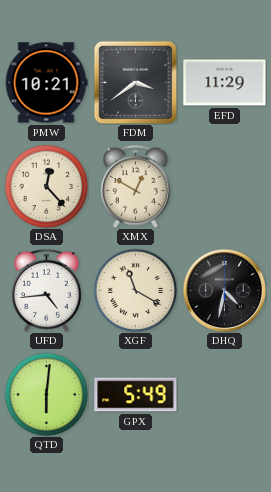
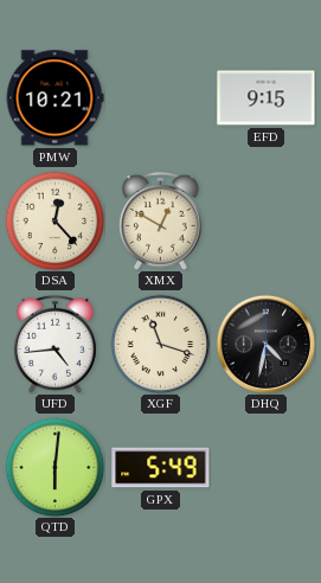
FDM: 3:39 -> none (135, 82)
EFD: 11:29 -> 9:15 (267, 98)
XGF: 11:20 -> 11:18 (160, 344)
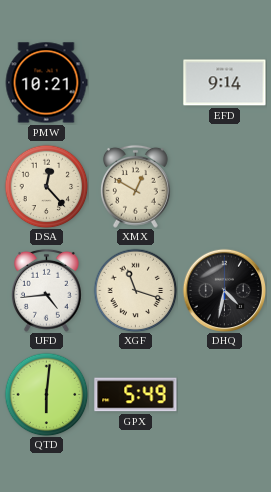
EFD: 9:15 -> 9:14 (225, 83)
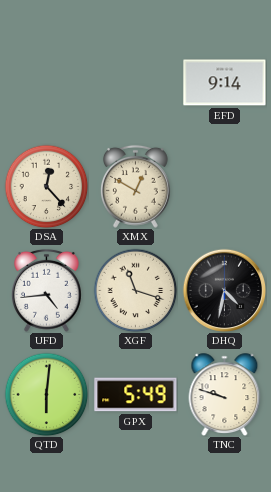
PMW: 10:21 -> none (46, 83)
TNC: none -> 9:48 (225, 395)
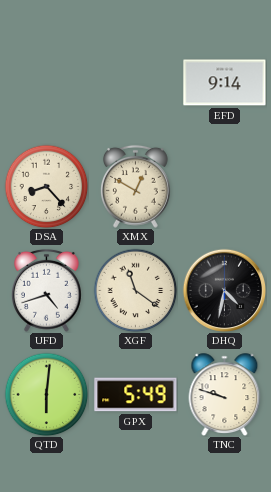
DSA: 12:23 -> 8:23 (46, 186)
UFD: 4:44 -> 4:42 (46, 290)
XGF: 11:18 -> 11:21 (135, 290)
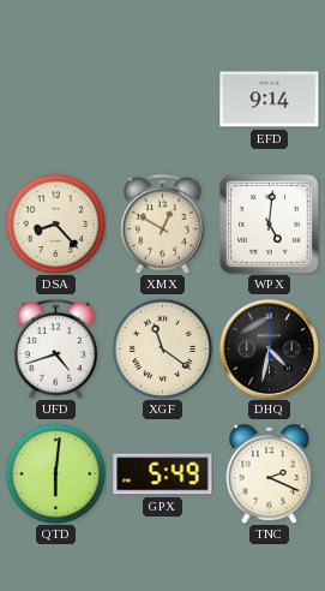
WPX: none -> 5:01 (270, 225)
TNC: 9:48 -> 2:19 (270, 474)
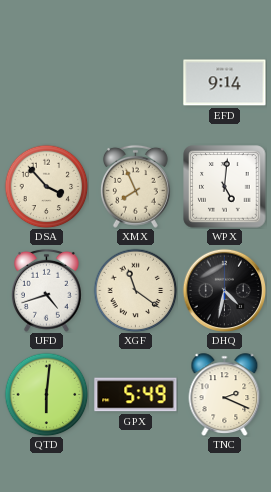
DSA: 8:23 -> 3:53 (46, 186)
XMX: 12:50 -> 7:56 (135, 186)
